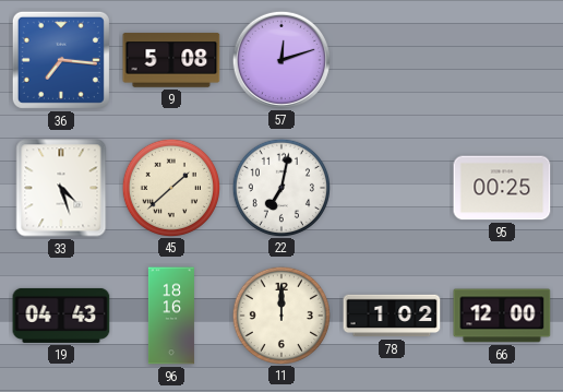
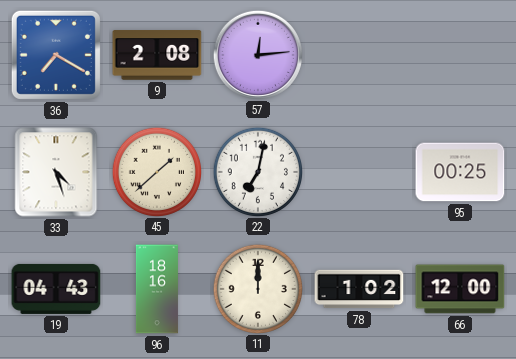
36: 7:16 -> 7:20 (56, 55)
9: 5:08 -> 2:08 (157, 55)
57: 12:12 -> 12:14 (257, 54)
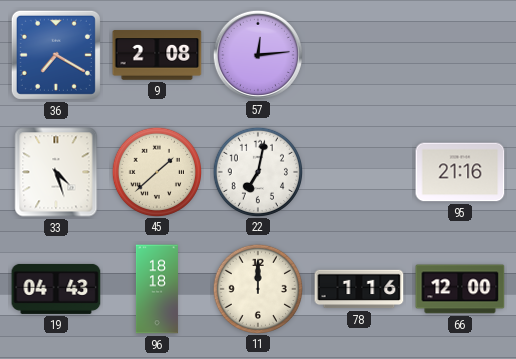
95: 00:25 -> 21:16 (460, 172)
96: 18:16 -> 18:18 (157, 289)
78: 1:02 -> 1:16 (359, 289)
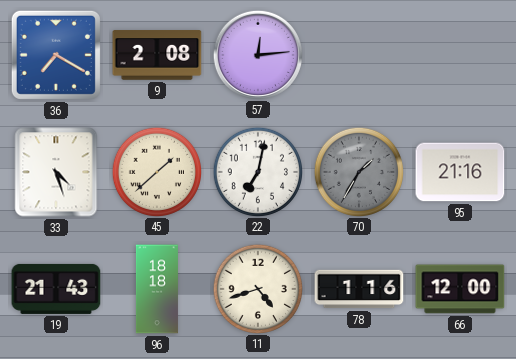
70: none -> 1:35 (358, 171)
19: 04:43 -> 21:43 (56, 289)
11: 12:00 -> 4:42 (257, 288)
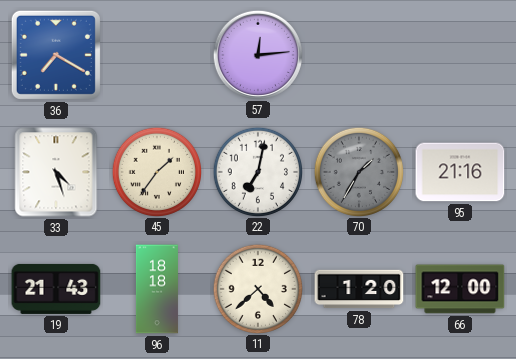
9: 2:08 -> none (157, 55)
45: 1:38 -> 1:36 (156, 171)
11: 4:42 -> 4:38 (257, 288)
78: 1:16 -> 1:20 (359, 289)
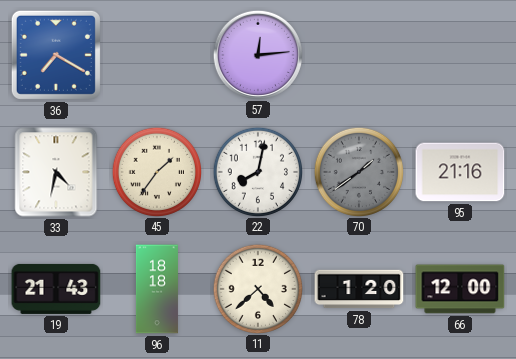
33: 4:27 -> 4:32 (56, 172)
22: 7:02 -> 8:02 (257, 171)
70: 1:35 -> 1:39 (358, 171)
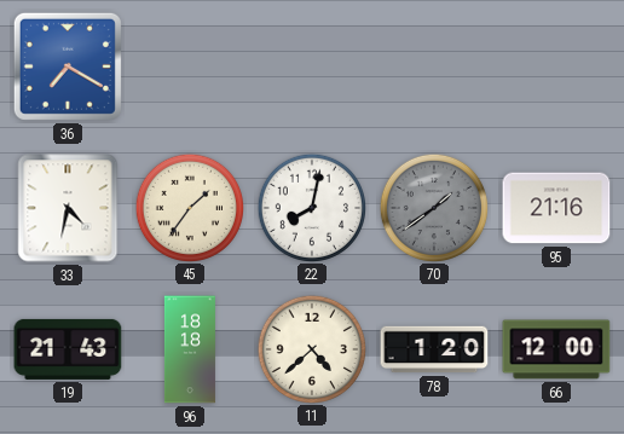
57: 12:14 -> none (257, 54)
